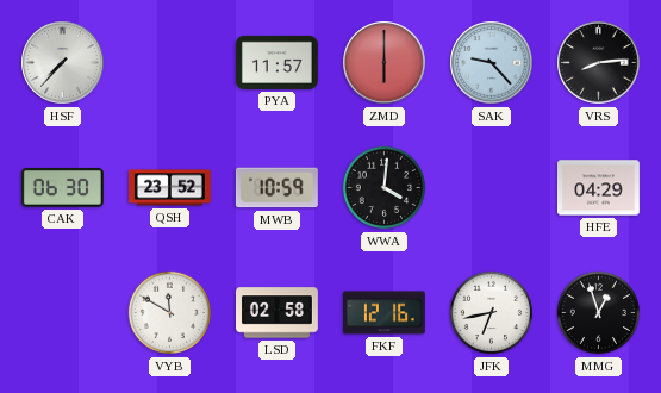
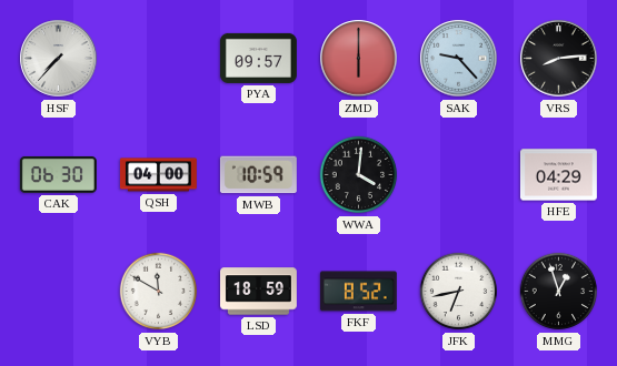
PYA: 11:57 -> 09:57 (258, 58)
QSH: 23:52 -> 04:00 (158, 175)
LSD: 02:58 -> 18:59 (259, 292)
FKF: 12:16 -> 8:52 (358, 292)
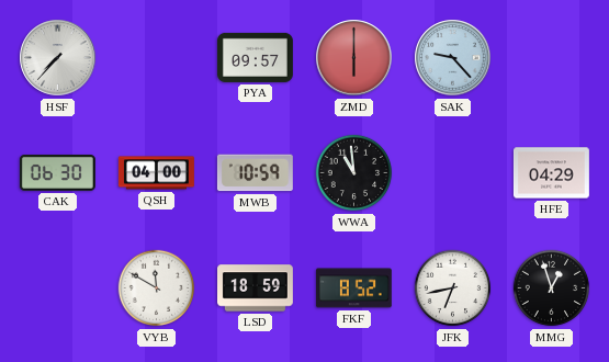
VRS: 8:14 -> none (559, 59)
WWA: 4:01 -> 10:59 (354, 173)
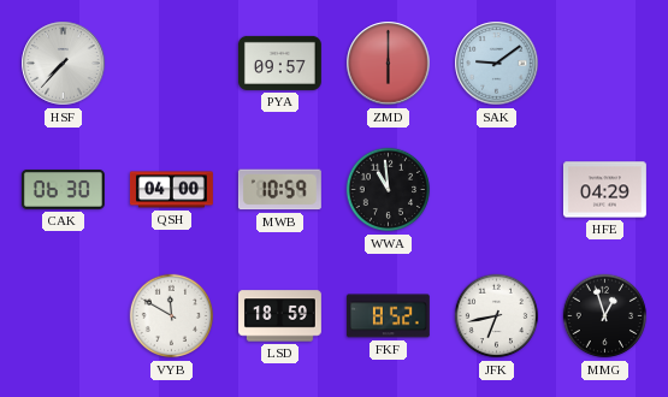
SAK: 9:23 -> 9:09 (497, 64)
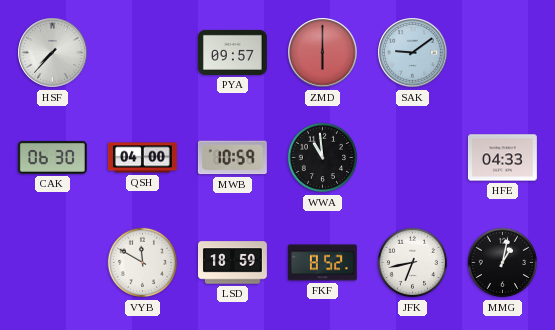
HFE: 04:29 -> 04:33 (502, 158)
MMG: 12:57 -> 1:02 (503, 263)
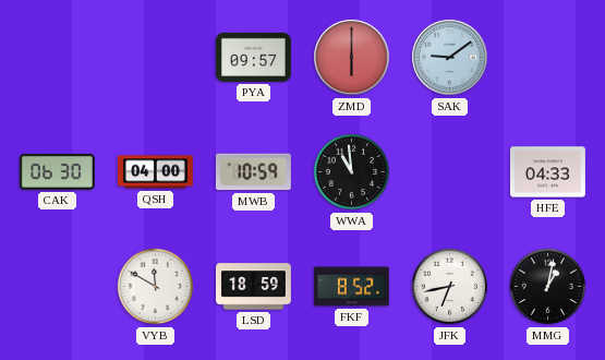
HSF: 7:37 -> none (53, 53)
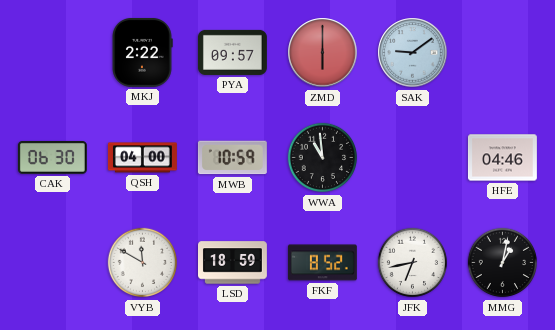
MKJ: none -> 2:22 (142, 52)
HFE: 04:33 -> 04:46 (502, 158)
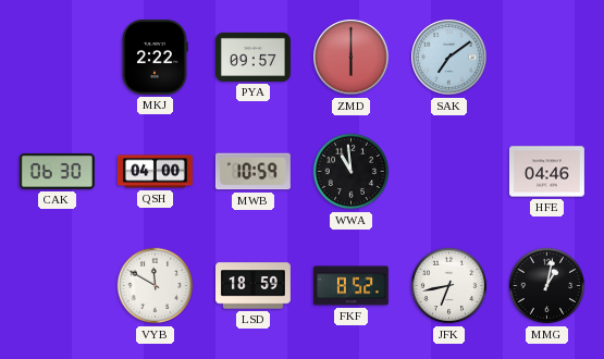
SAK: 9:09 -> 7:09 (449, 58)
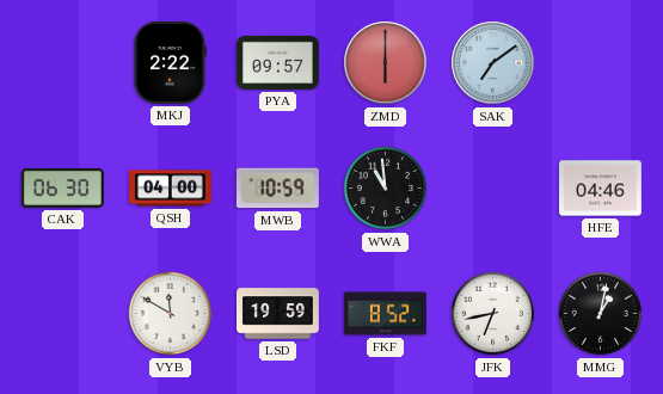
LSD: 18:59 -> 19:59 (278, 314)
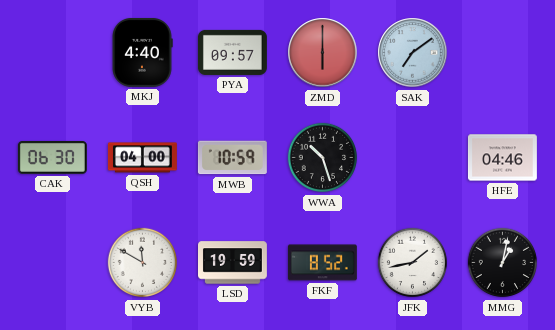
MKJ: 2:22 -> 4:40 (142, 52)
WWA: 10:59 -> 10:27 (323, 158)
JFK: 6:43 -> 1:43 (413, 263)
